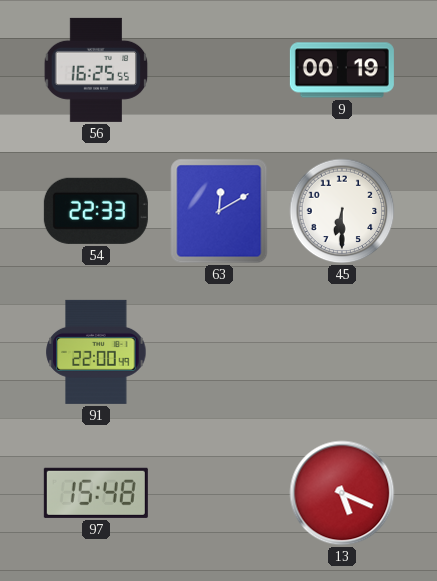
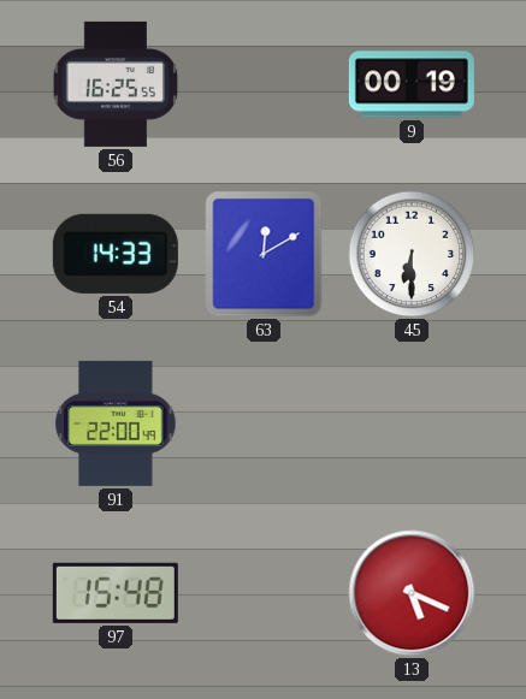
54: 22:33 -> 14:33 (116, 254)
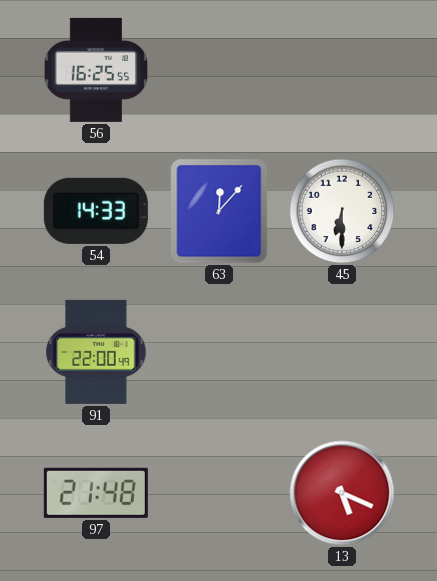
9: 00:19 -> none (412, 84)
63: 12:10 -> 12:07 (219, 211)
97: 15:48 -> 21:48 (96, 493)
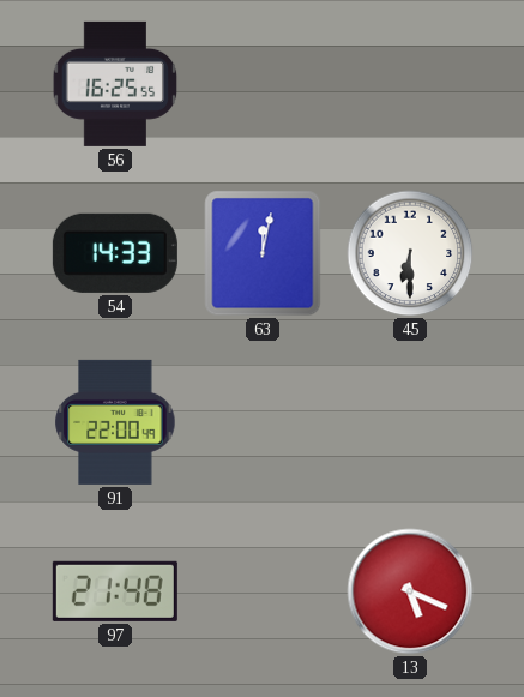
63: 12:07 -> 12:02 (263, 253)
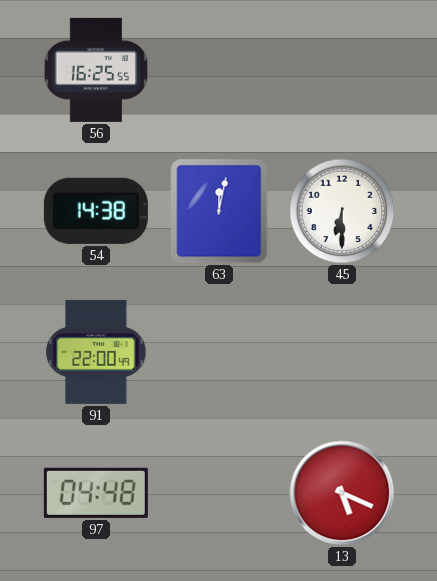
54: 14:33 -> 14:38 (96, 211)
97: 21:48 -> 04:48 (96, 493)
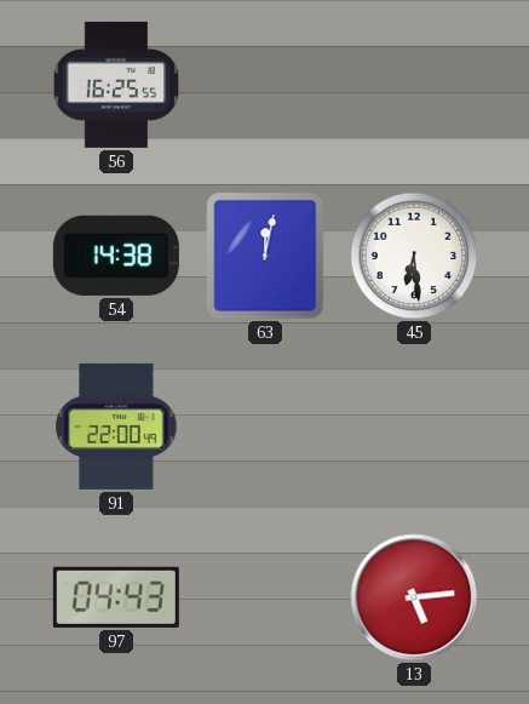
45: 6:30 -> 6:29 (414, 256)
97: 04:48 -> 04:43 (116, 597)
13: 5:19 -> 5:14 (414, 597)
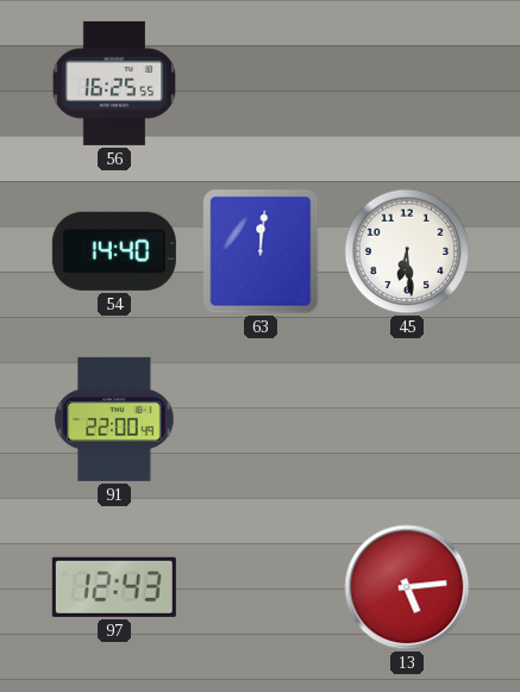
54: 14:38 -> 14:40 (114, 251)
63: 12:02 -> 12:01 (261, 251)
97: 04:43 -> 12:43 (114, 587)
